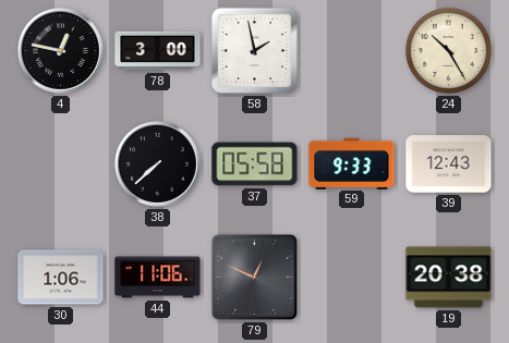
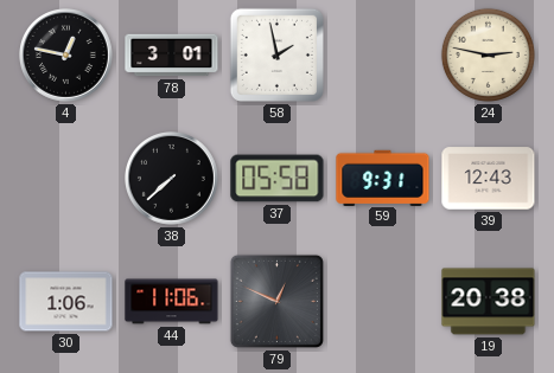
78: 3:00 -> 3:01 (172, 56)
24: 10:25 -> 2:47 (488, 54)
59: 9:33 -> 9:31 (383, 178)
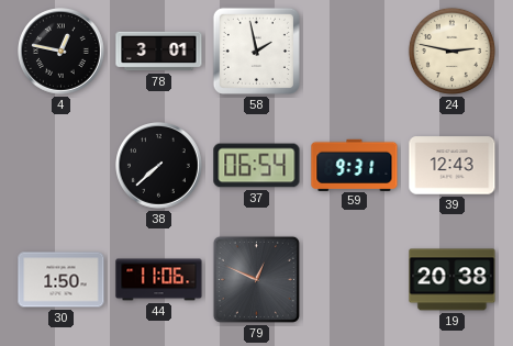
37: 05:58 -> 06:54 (257, 166)
30: 1:06 -> 1:50 (62, 280)
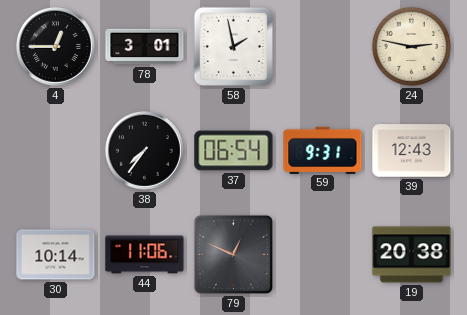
4: 12:47 -> 12:45 (56, 47)
38: 7:38 -> 7:36 (145, 151)
30: 1:50 -> 10:14 (56, 255)
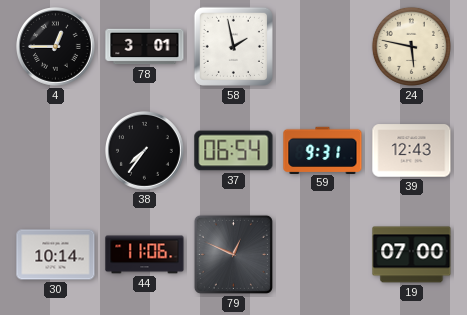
24: 2:47 -> 5:47 (411, 46)
19: 20:38 -> 07:00 (412, 255)
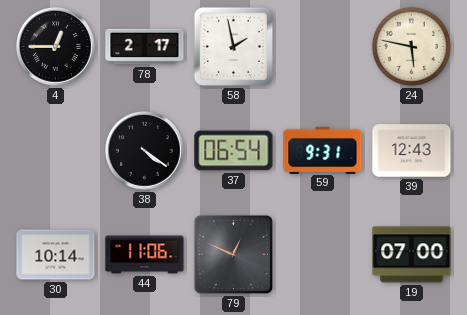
78: 3:01 -> 2:17 (145, 47)
38: 7:36 -> 4:21 (145, 151)
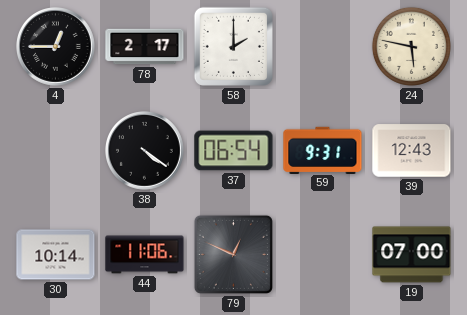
58: 1:58 -> 2:00 (233, 46)
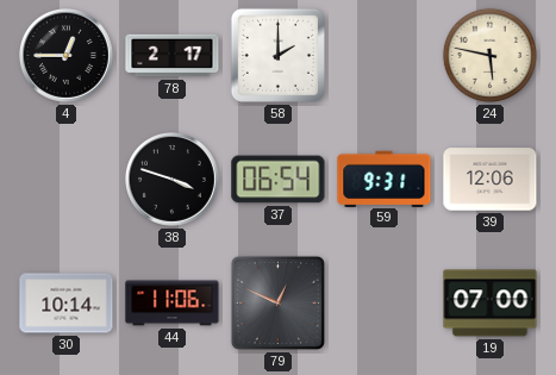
38: 4:21 -> 3:48 (173, 180)
39: 12:43 -> 12:06 (491, 180)
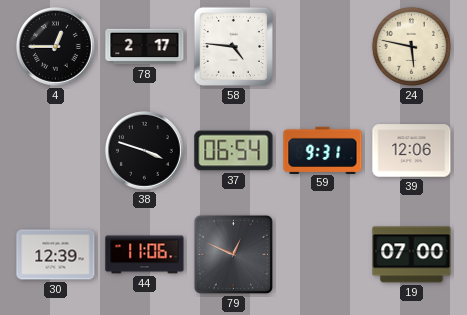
58: 2:00 -> 4:46 (233, 46)
30: 10:14 -> 12:39 (56, 255)
